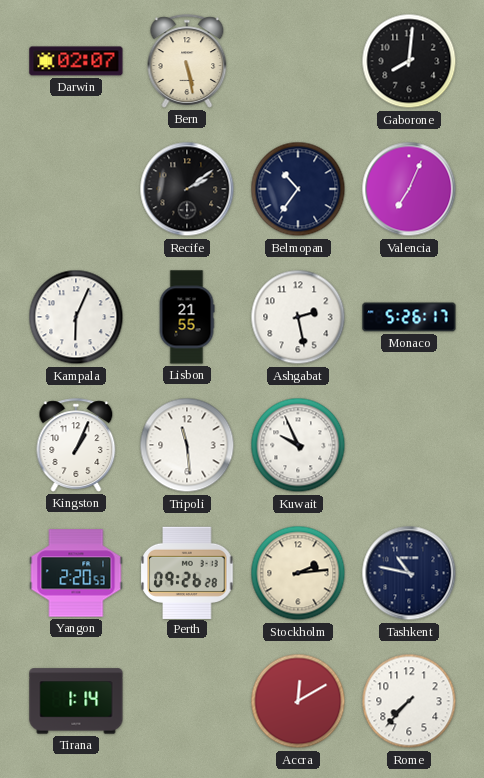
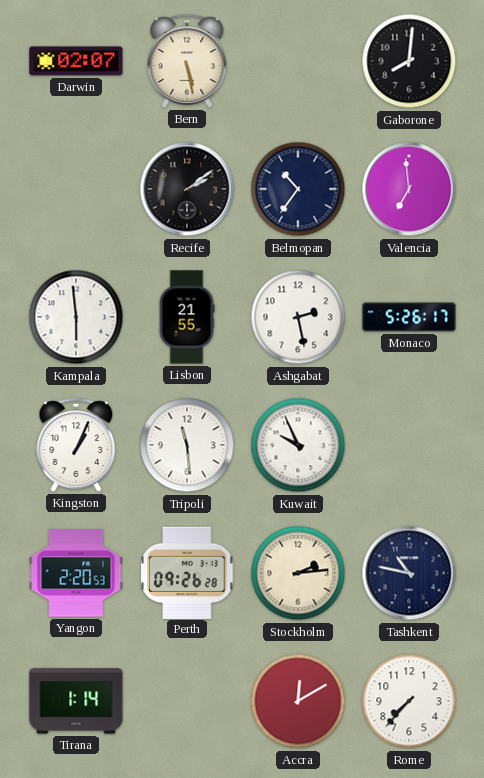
Valencia: 7:04 -> 6:59 (409, 189)
Kampala: 6:04 -> 5:59 (76, 317)
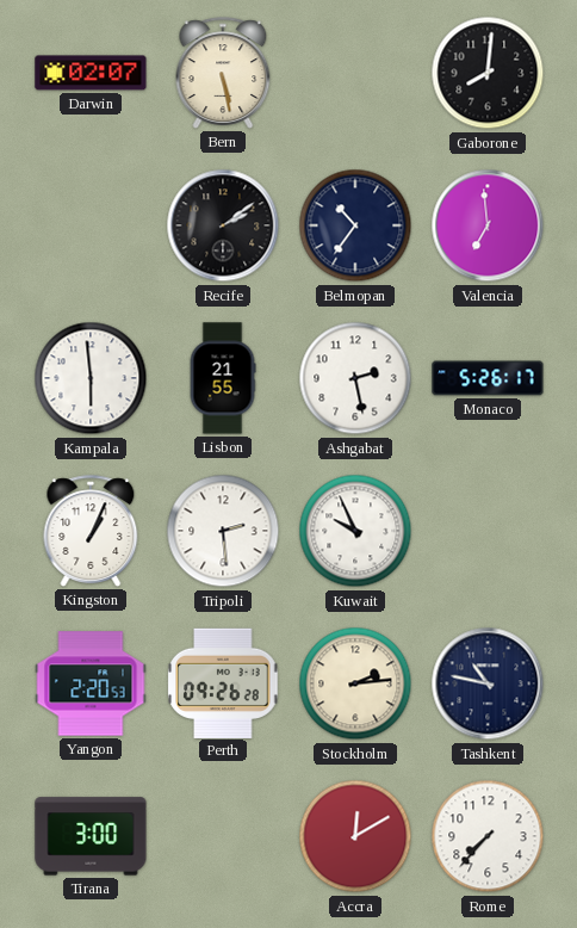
Tripoli: 11:29 -> 2:29 (223, 531)
Tirana: 1:14 -> 3:00 (91, 836)
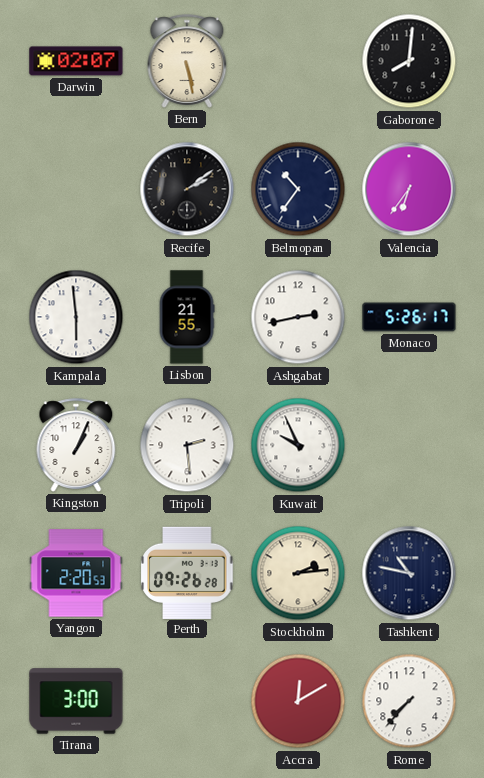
Valencia: 6:59 -> 6:36 (409, 189)
Ashgabat: 2:28 -> 2:43 (298, 317)
